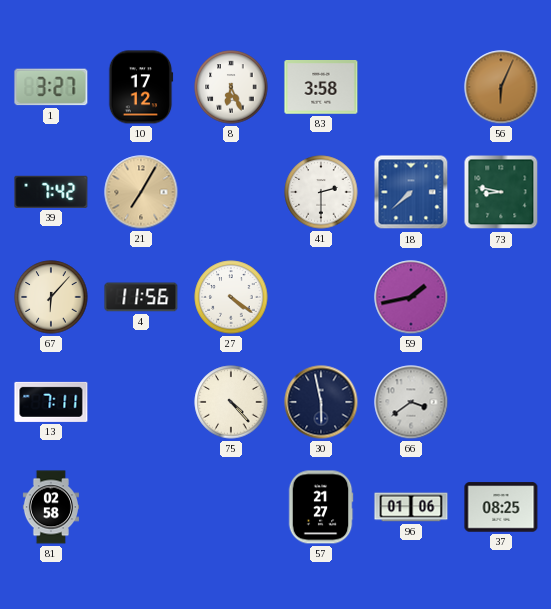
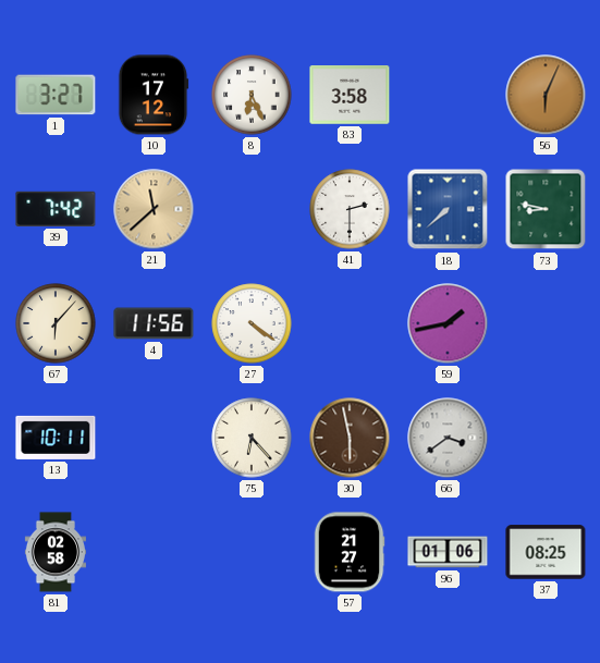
21: 7:05 -> 11:38 (154, 209)
13: 7:11 -> 10:11 (56, 438)
75: 4:23 -> 6:23 (252, 438)
30 dial: navy -> brown (350, 438)
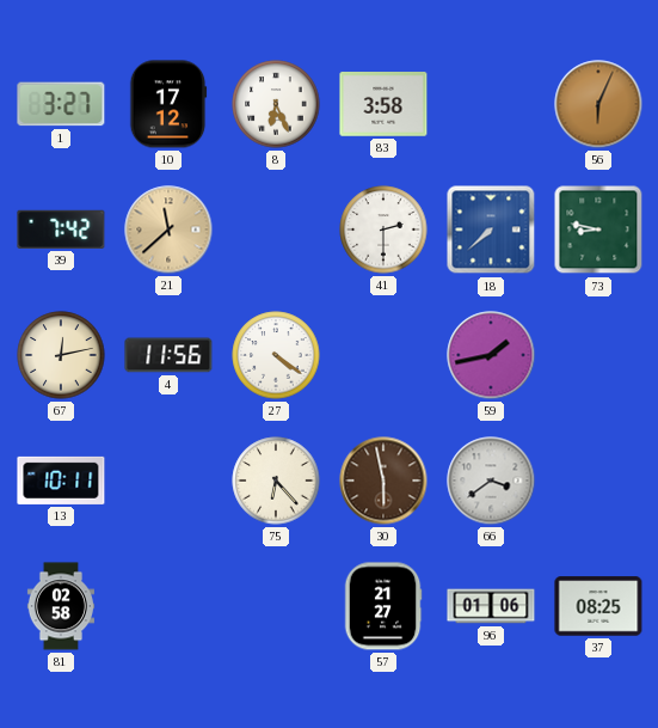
67: 6:07 -> 12:13 (61, 355)
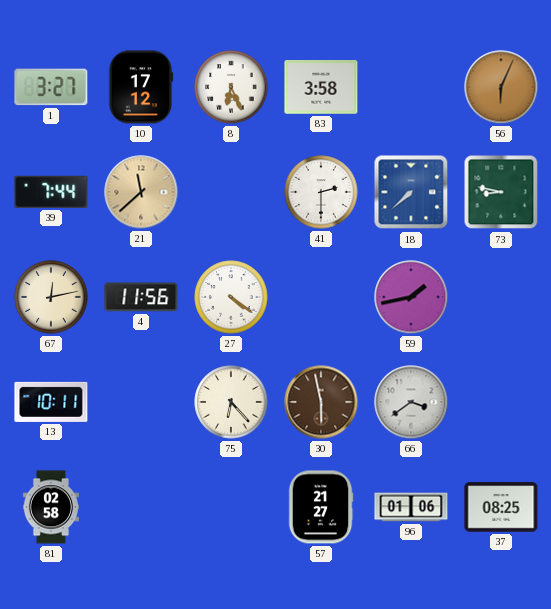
39: 7:42 -> 7:44 (51, 192)
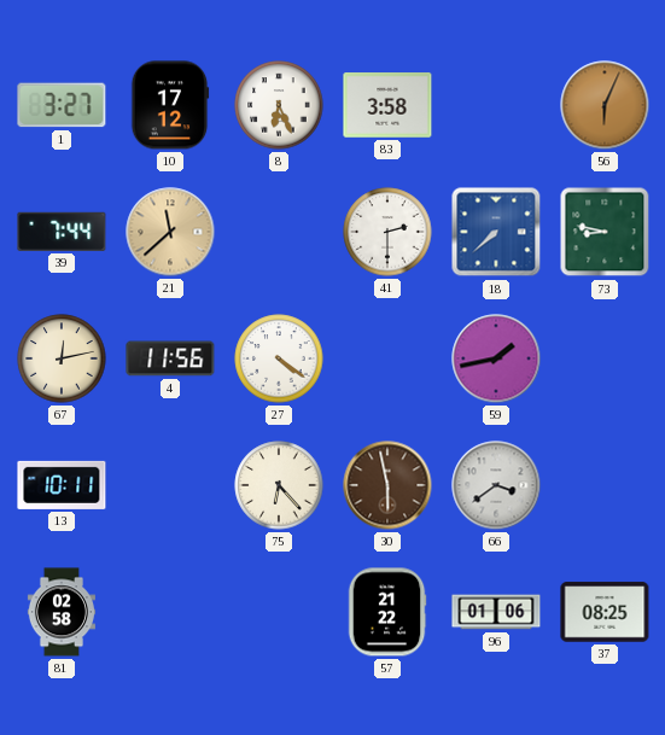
57: 21:27 -> 21:22 (387, 612)
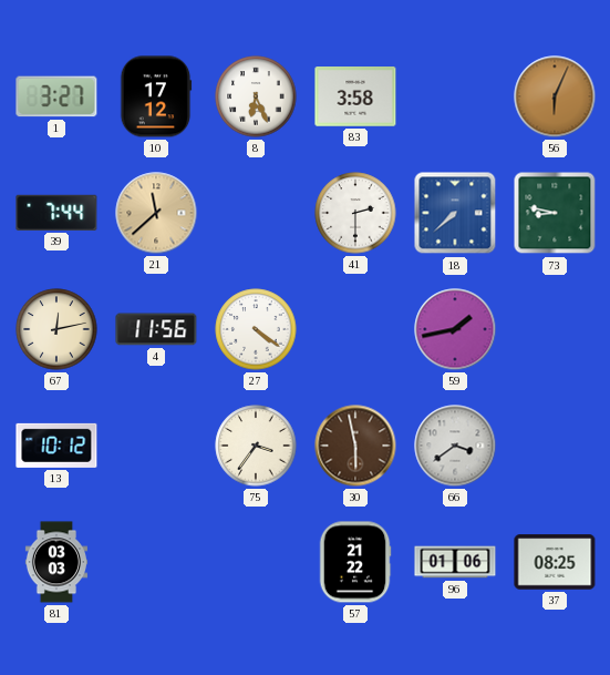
13: 10:11 -> 10:12 (56, 446)
75: 6:23 -> 3:36 (256, 446)
81: 02:58 -> 03:03 (56, 562)
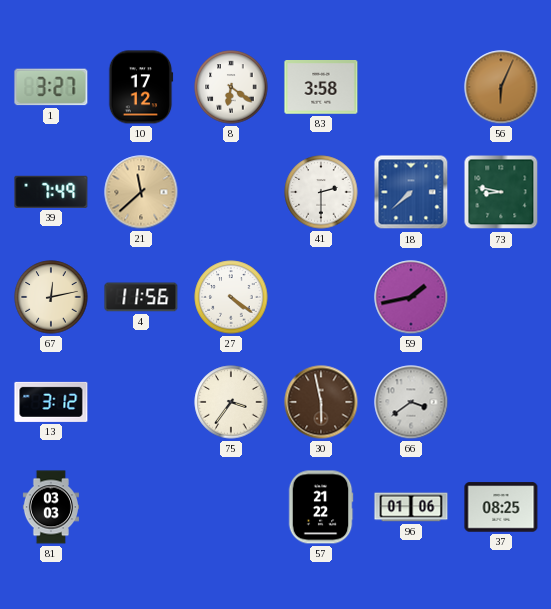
8: 6:26 -> 6:21 (231, 87)
39: 7:44 -> 7:49 (51, 192)
13: 10:12 -> 3:12 (51, 402)
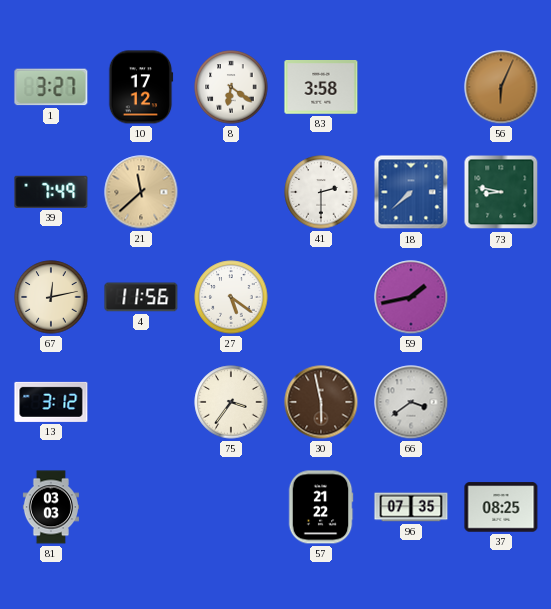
27: 4:21 -> 5:21 (231, 297)
96: 01:06 -> 07:35 (411, 507)
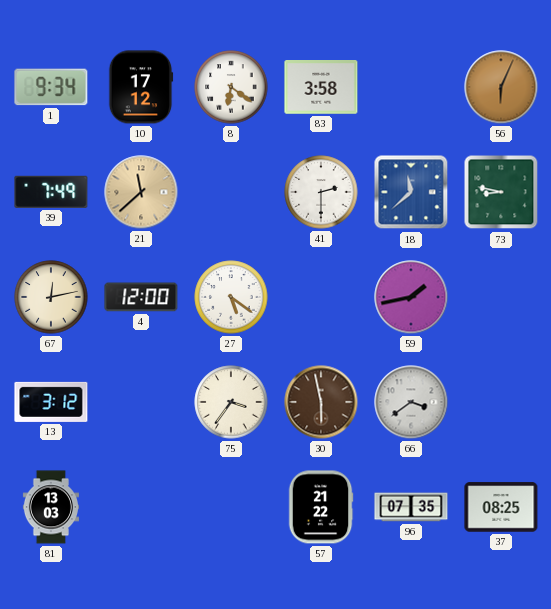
1: 3:27 -> 9:34 (51, 87)
18: 7:38 -> 11:38 (411, 192)
4: 11:56 -> 12:00 (141, 297)
81: 03:03 -> 13:03 (51, 507)
